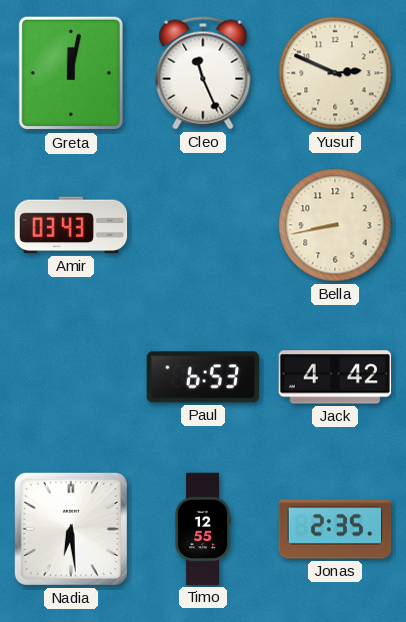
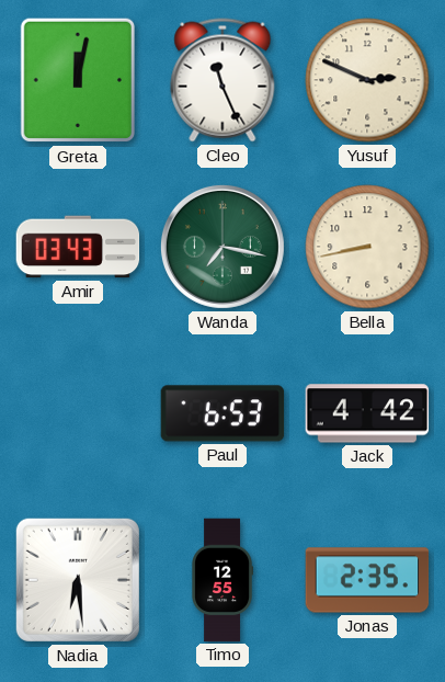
Wanda: none -> 7:17 (222, 247)
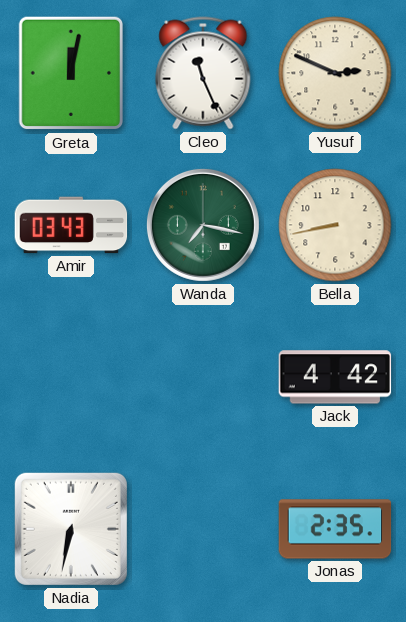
Paul: 6:53 -> none (222, 413)
Nadia: 6:29 -> 6:32 (71, 529)
Timo: 12:55 -> none (221, 580)
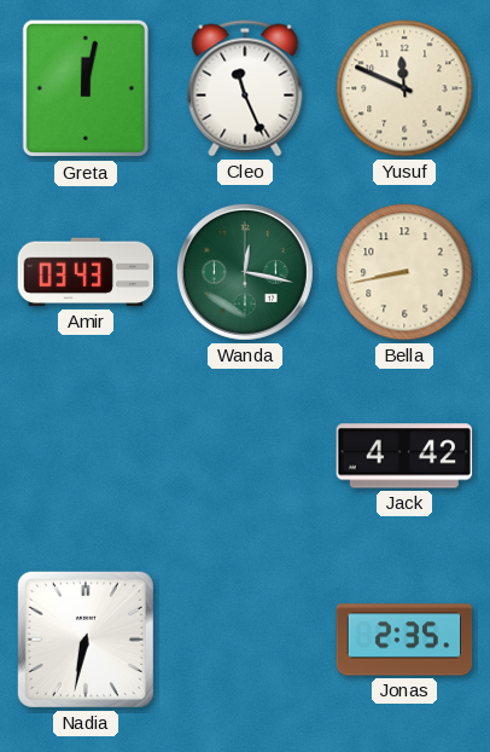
Yusuf: 2:49 -> 11:49 (404, 88)
Wanda: 7:17 -> 12:17 (245, 272)
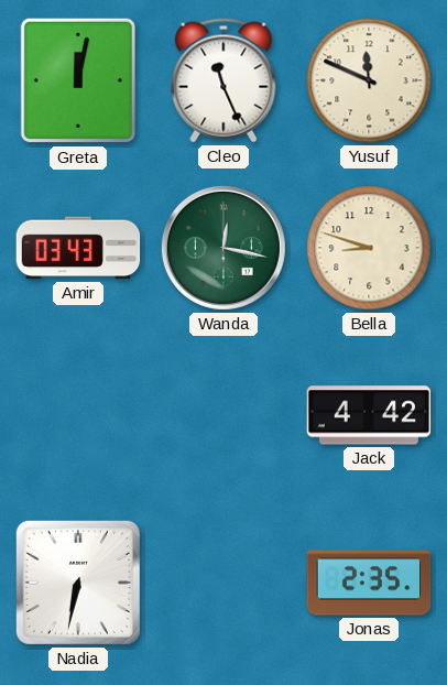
Bella: 8:43 -> 8:48 (369, 248)
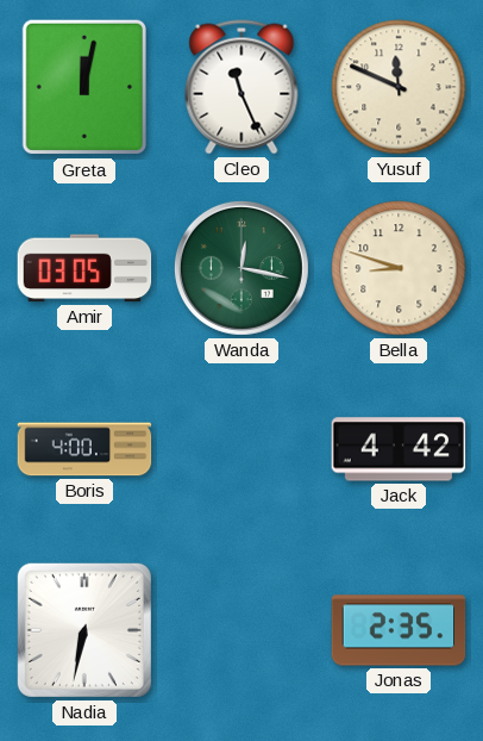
Amir: 03:43 -> 03:05 (84, 268)
Boris: none -> 4:00 (84, 449)
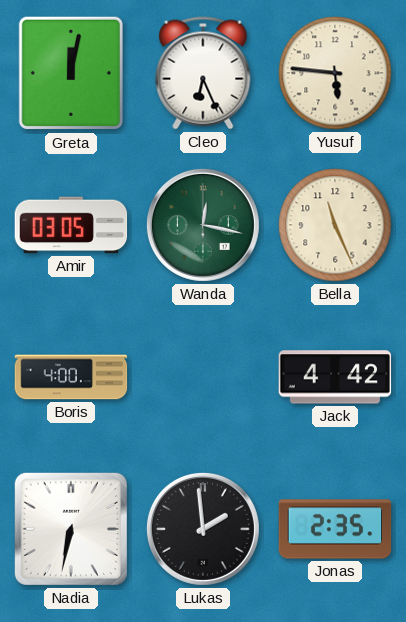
Cleo: 11:26 -> 6:26 (203, 73)
Yusuf: 11:49 -> 5:46 (335, 73)
Bella: 8:48 -> 11:26 (335, 225)
Lukas: none -> 1:59 (203, 529)
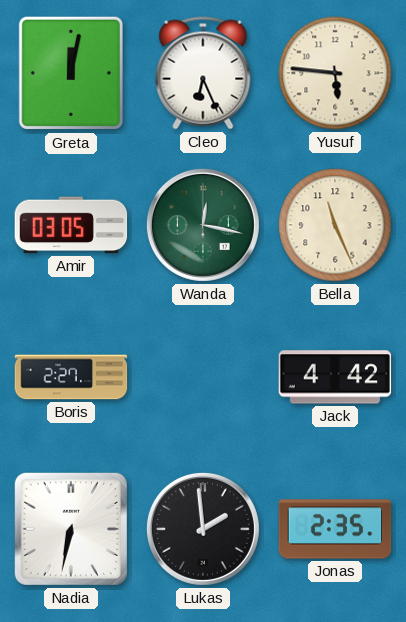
Boris: 4:00 -> 2:27 (71, 377)
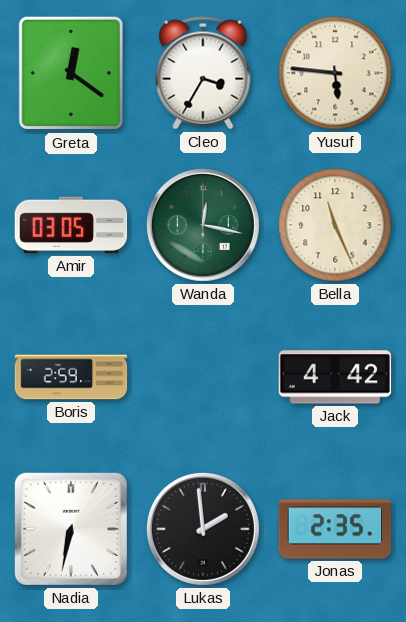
Greta: 12:02 -> 12:21 (70, 73)
Cleo: 6:26 -> 3:35 (203, 73)
Boris: 2:27 -> 2:59 (71, 377)
